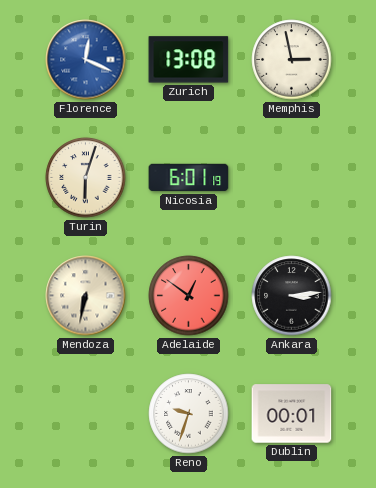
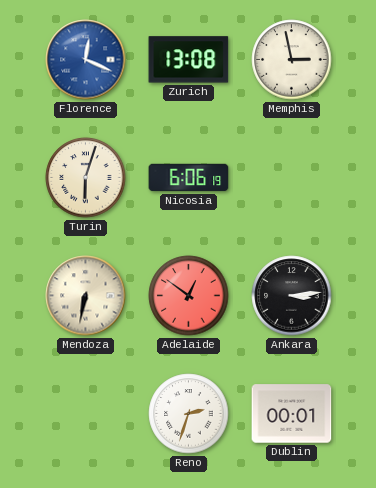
Nicosia: 6:01 -> 6:06 (189, 178)
Reno: 9:33 -> 2:33 (189, 414)
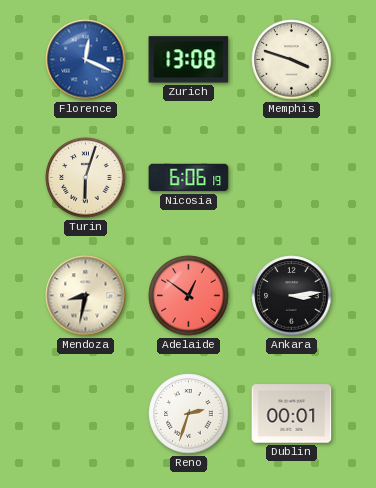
Memphis: 2:58 -> 3:48 (292, 60)
Mendoza: 6:32 -> 8:32 (86, 296)
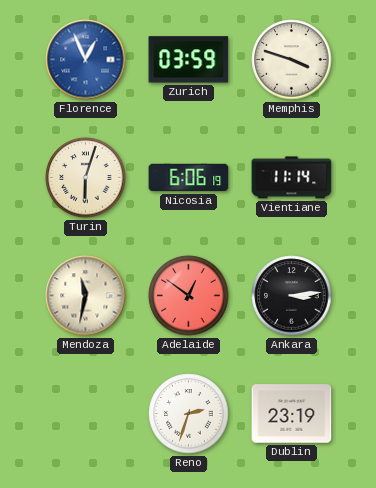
Florence: 12:19 -> 12:56 (86, 60)
Zurich: 13:08 -> 03:59 (189, 60)
Vientiane: none -> 11:14 (292, 178)
Mendoza: 8:32 -> 11:32 (86, 296)
Dublin: 00:01 -> 23:19 (292, 414)
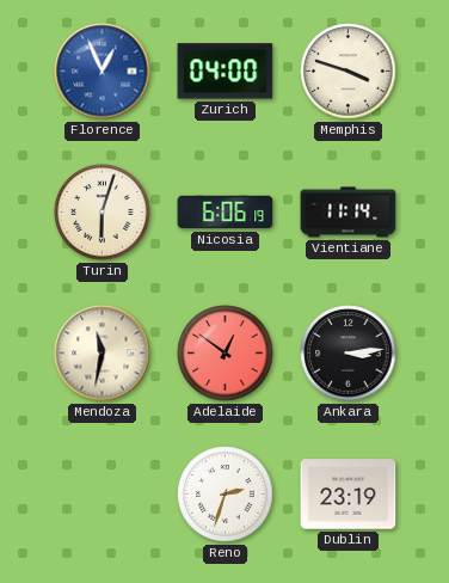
Zurich: 03:59 -> 04:00 (226, 72)
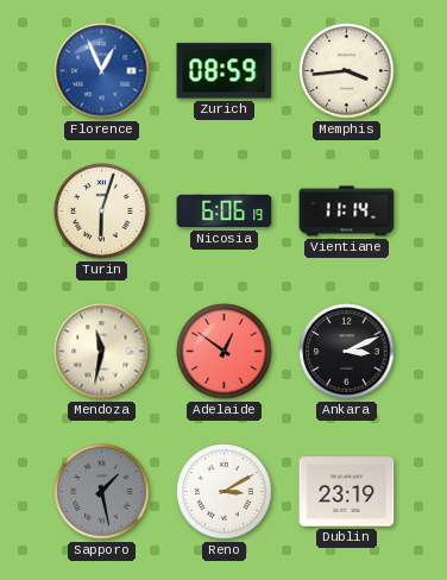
Zurich: 04:00 -> 08:59 (225, 71)
Memphis: 3:48 -> 3:44 (347, 71)
Ankara: 3:14 -> 3:11 (347, 352)
Sapporo: none -> 1:28 (102, 492)
Reno: 2:33 -> 3:10 (225, 492)
